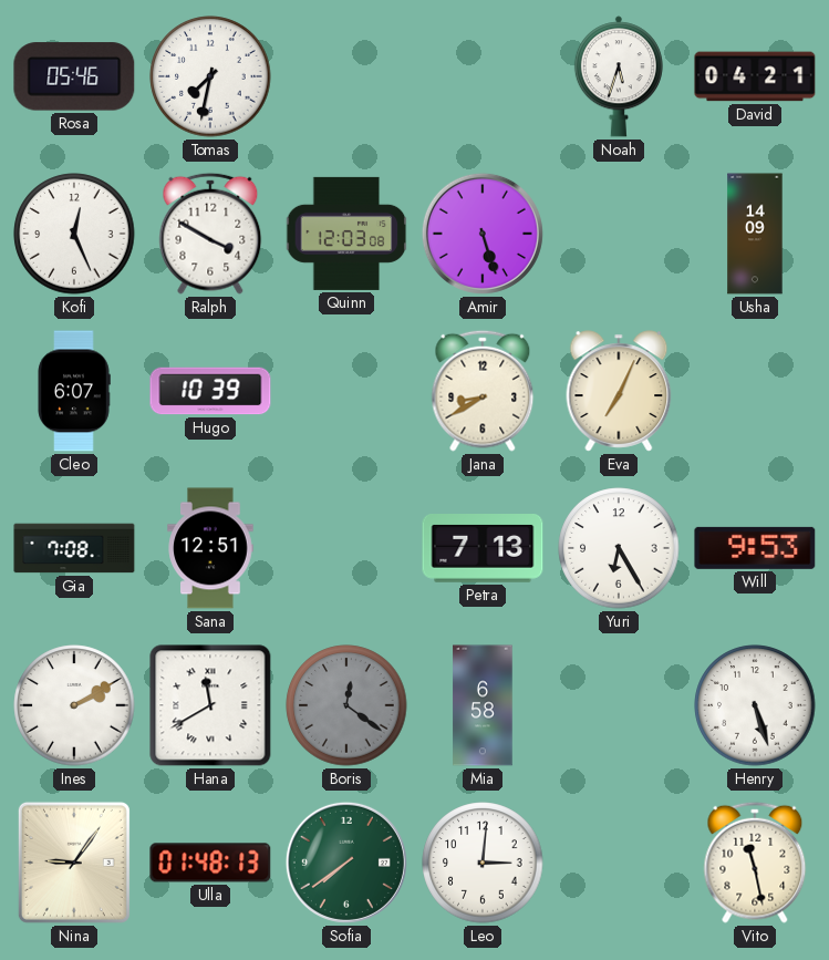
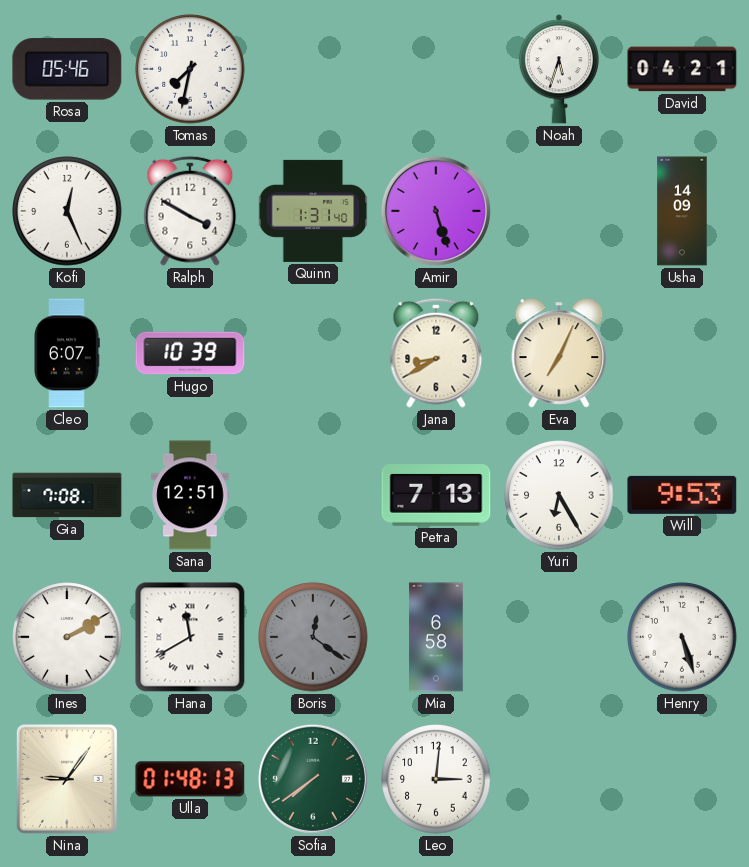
Quinn: 12:03 -> 1:31 (313, 211)
Vito: 11:28 -> none (755, 863)
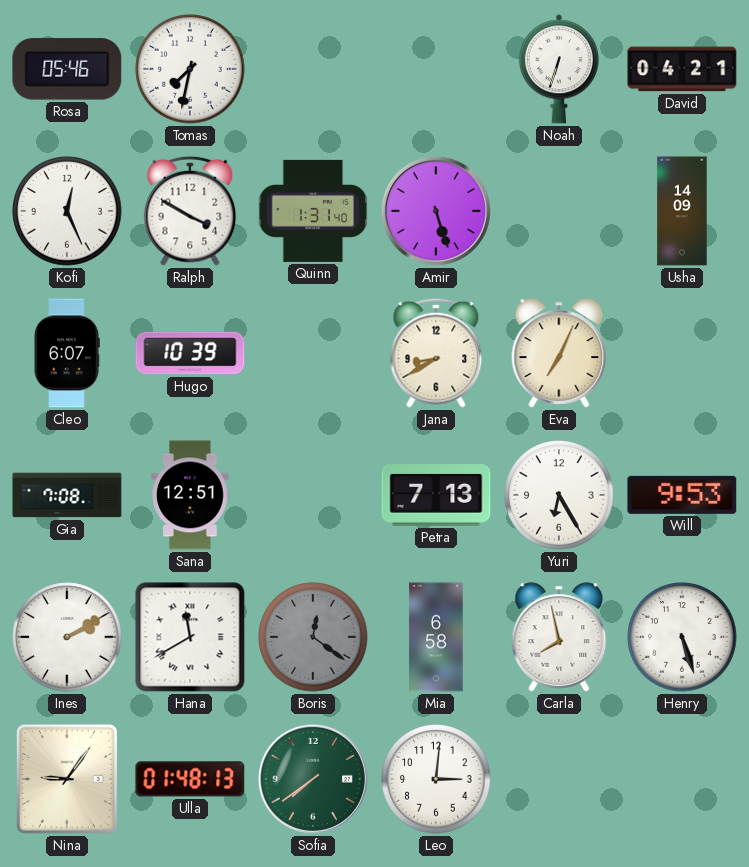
Noah: 5:33 -> 6:33 (559, 69)
Carla: none -> 7:58 (559, 637)
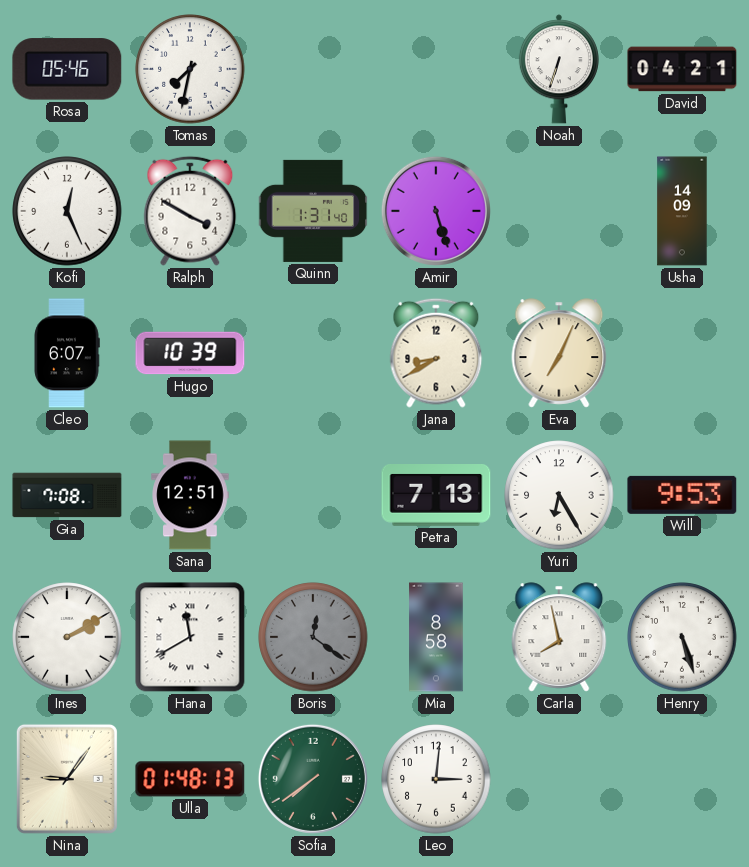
Mia: 6:58 -> 8:58 (436, 637)
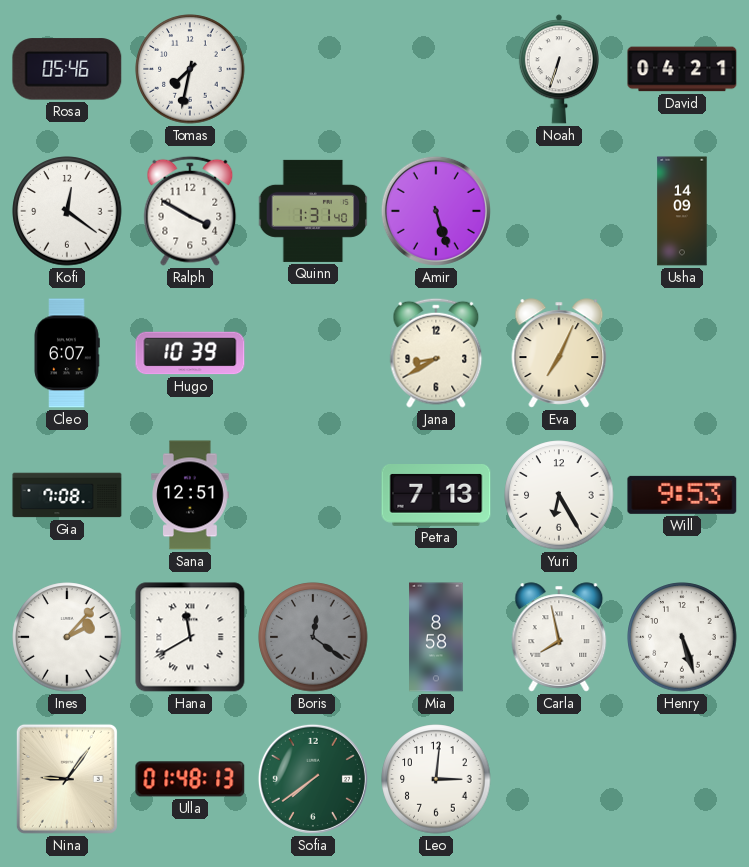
Kofi: 12:26 -> 12:21 (67, 211)
Ines: 2:10 -> 2:07 (67, 637)
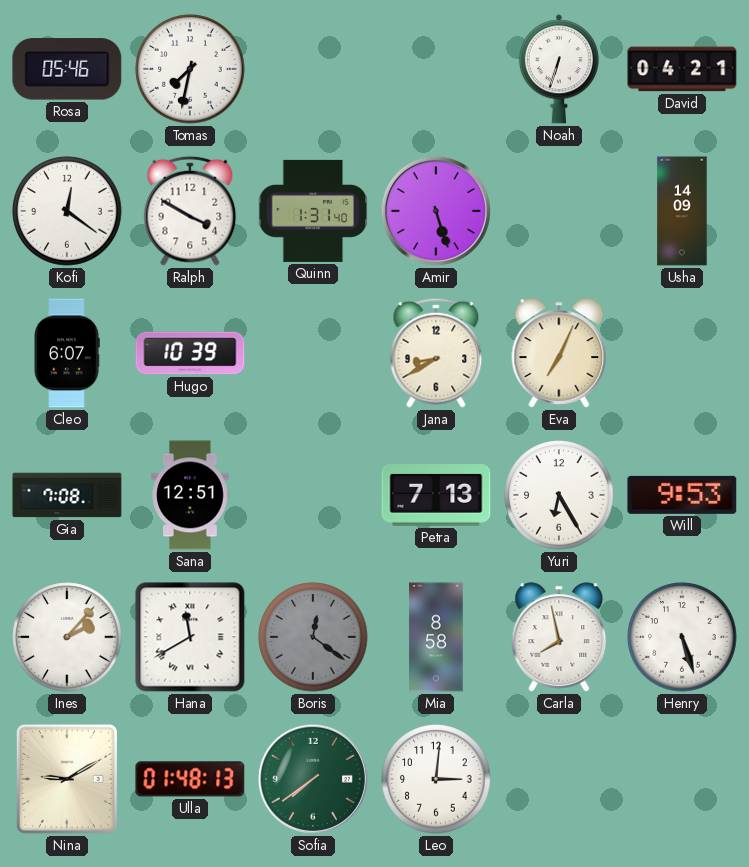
Nina: 9:06 -> 9:10 (67, 779)
